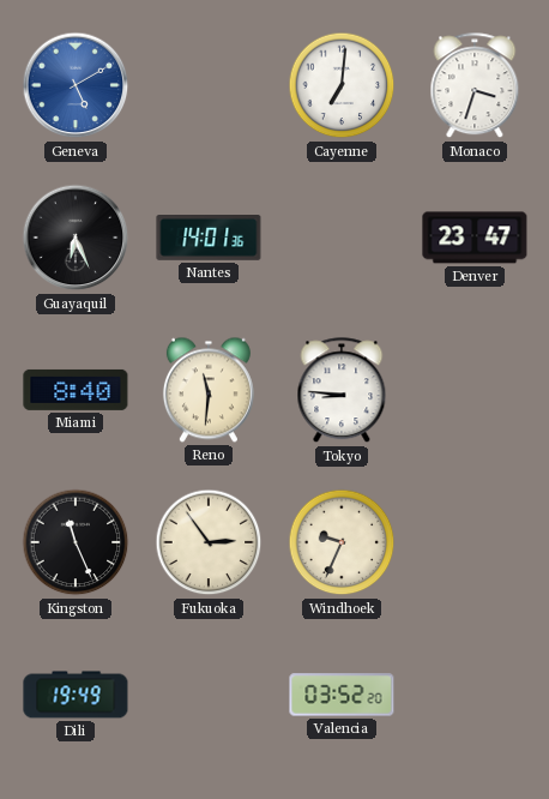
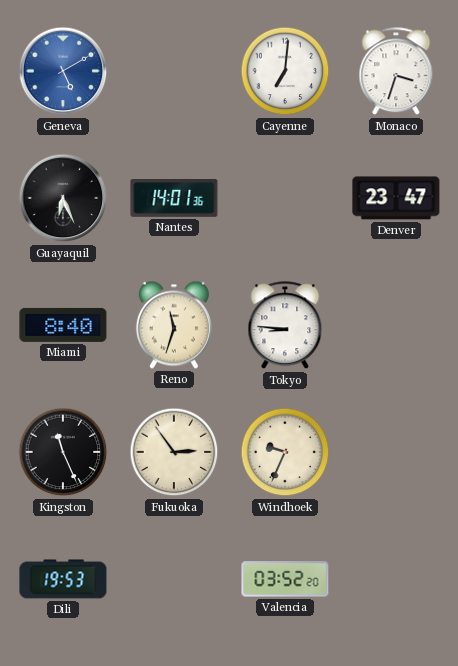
Reno: 11:31 -> 11:33 (174, 325)
Dili: 19:49 -> 19:53 (63, 579)
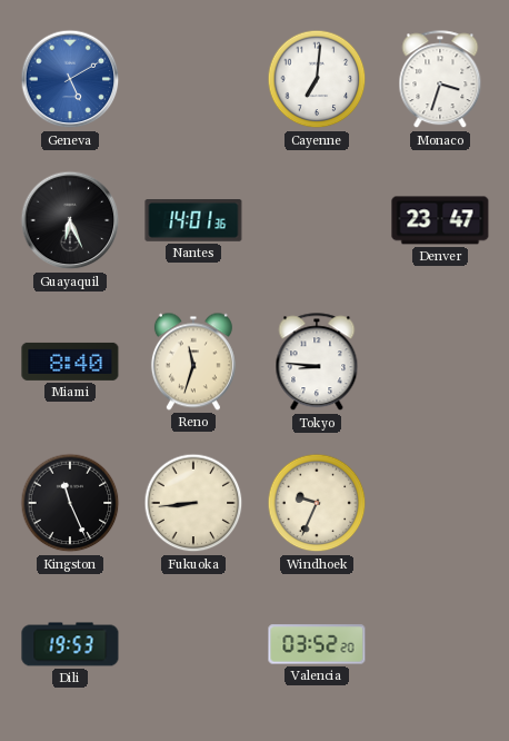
Fukuoka: 2:54 -> 8:44 (193, 503)
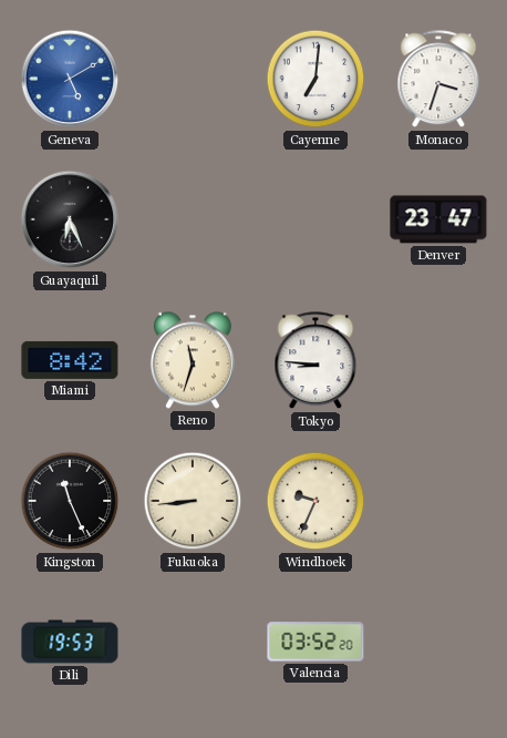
Nantes: 14:01 -> none (193, 221)
Miami: 8:40 -> 8:42 (70, 360)
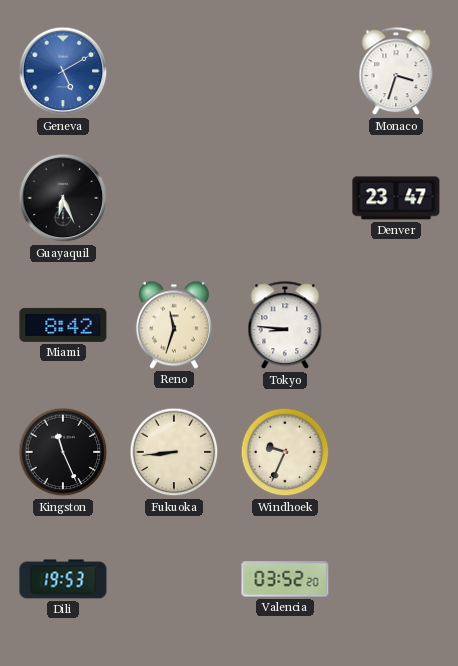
Cayenne: 7:01 -> none (315, 79)
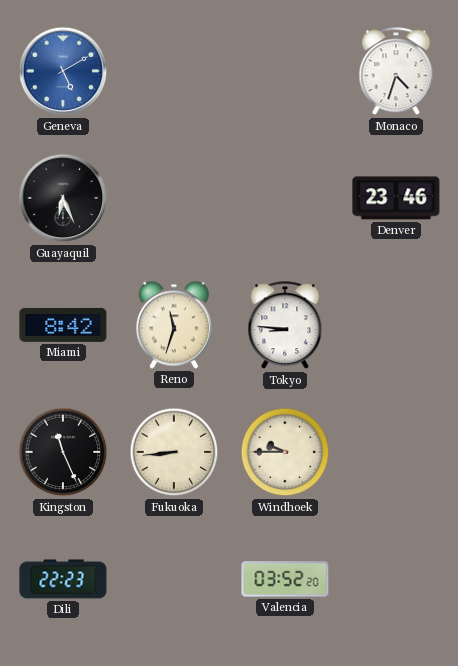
Monaco: 3:33 -> 4:33 (396, 72)
Denver: 23:47 -> 23:46 (396, 198)
Windhoek: 9:34 -> 9:45 (285, 452)
Dili: 19:53 -> 22:23 (63, 579)
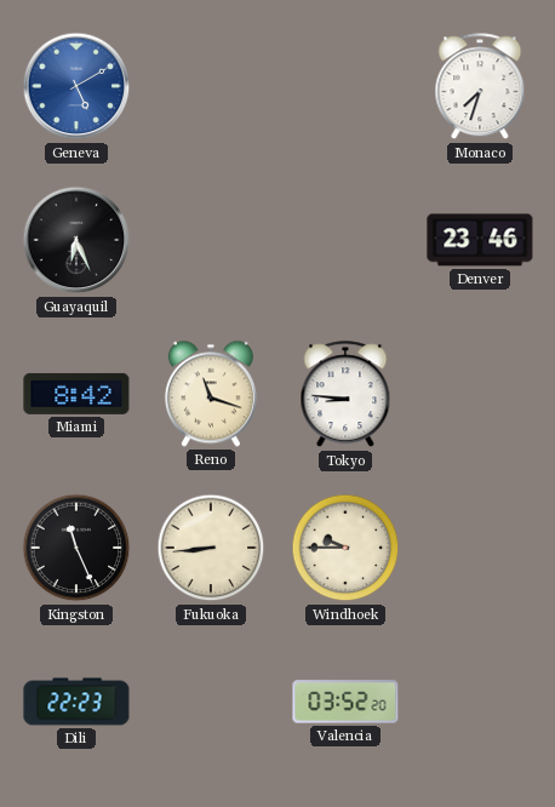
Monaco: 4:33 -> 7:33 (480, 87)
Reno: 11:33 -> 11:18 (211, 394)
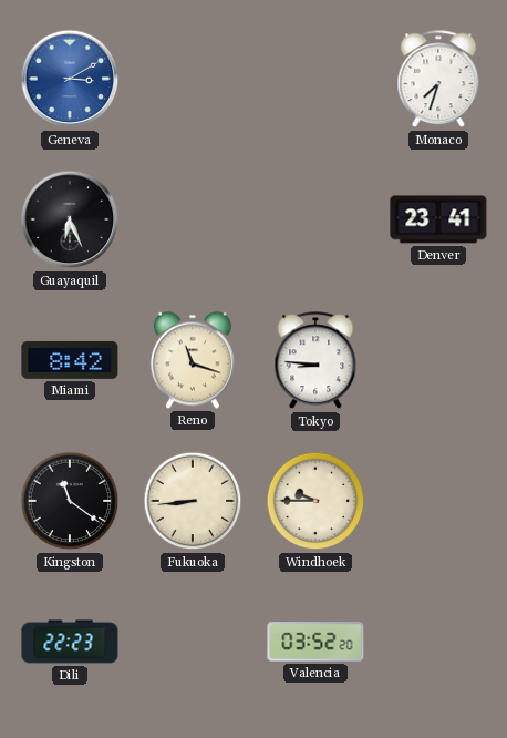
Geneva: 5:10 -> 3:10 (70, 79)
Denver: 23:46 -> 23:41 (438, 219)
Kingston: 11:26 -> 11:21 (70, 501)
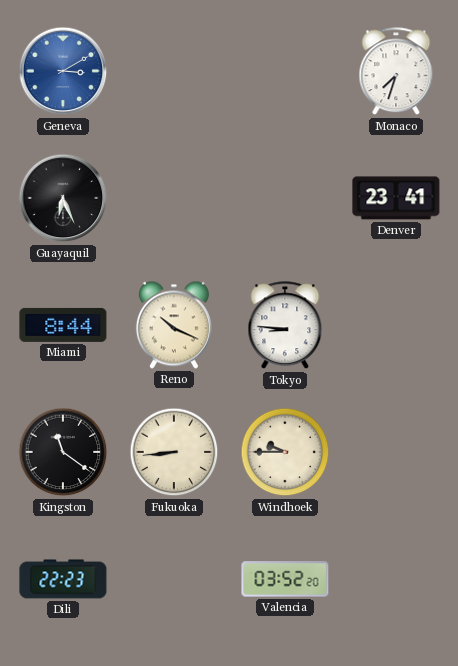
Miami: 8:42 -> 8:44 (63, 325)
Reno: 11:18 -> 10:19 (174, 325)
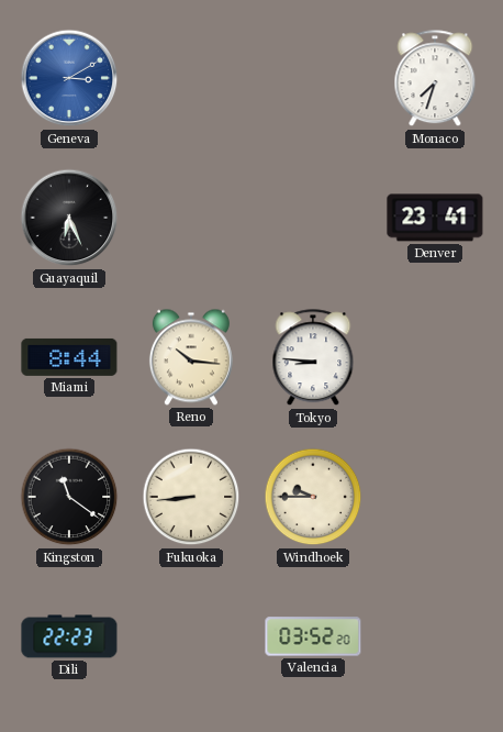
Reno: 10:19 -> 10:16 (191, 357)
